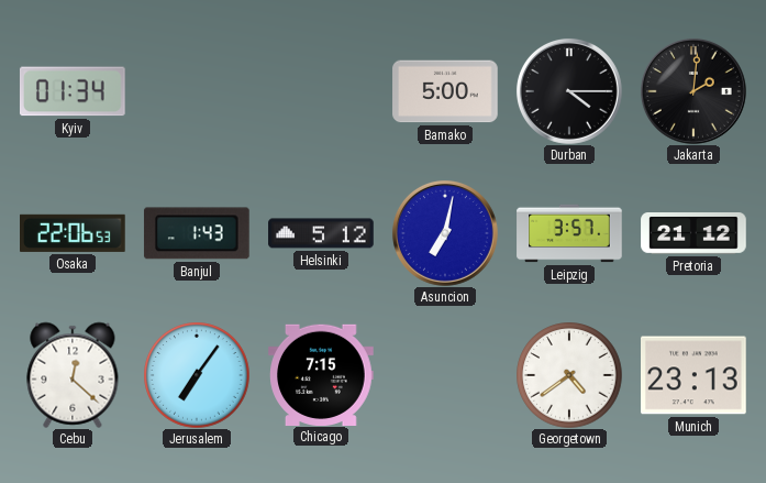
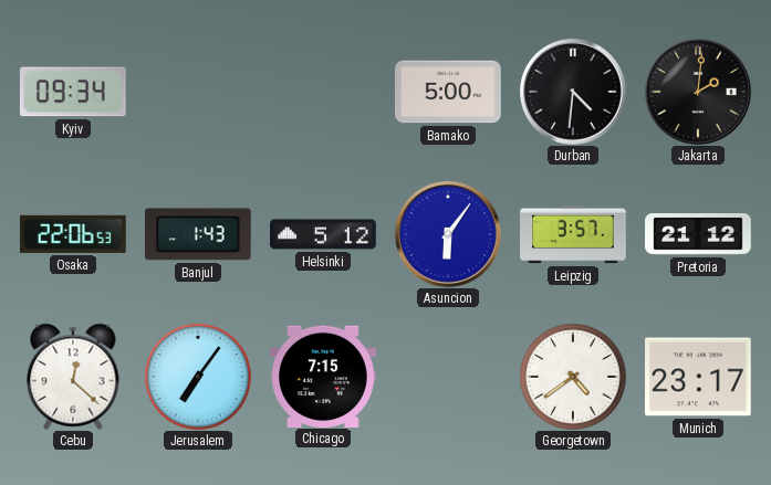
Kyiv: 01:34 -> 09:34 (73, 92)
Durban: 4:15 -> 4:31 (573, 92)
Asuncion: 7:02 -> 6:06 (448, 234)
Munich: 23:13 -> 23:17 (699, 377)
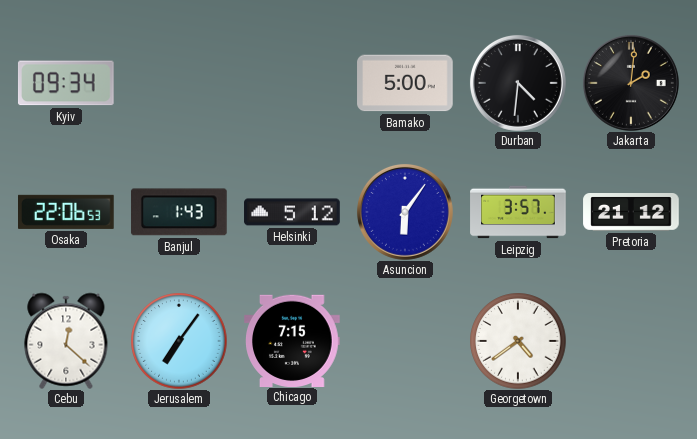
Munich: 23:17 -> none (699, 377)
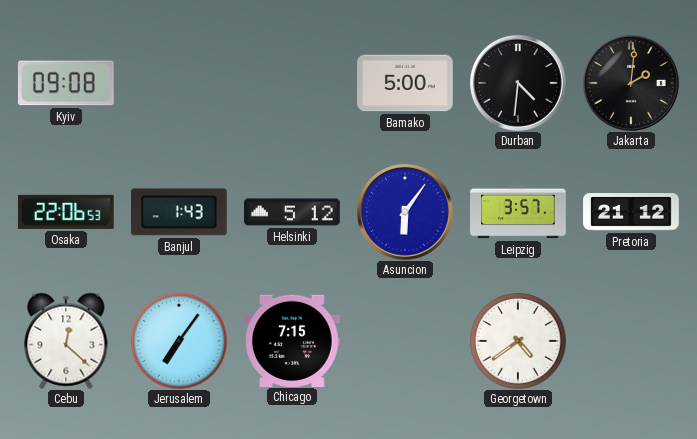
Kyiv: 09:34 -> 09:08 (66, 83)
